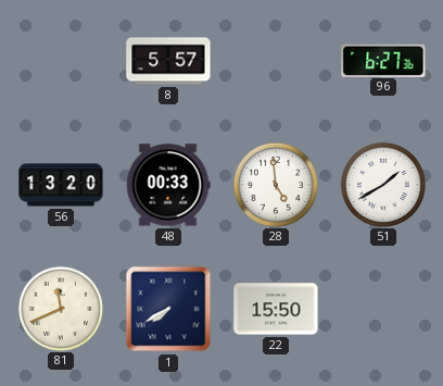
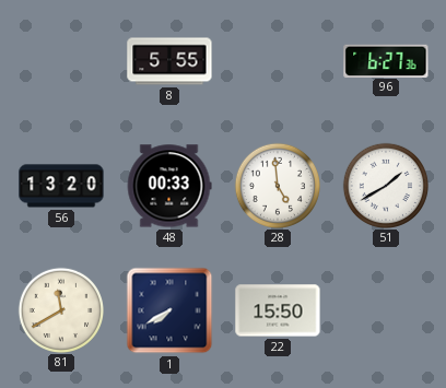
8: 5:57 -> 5:55 (169, 61)
81: 11:41 -> 11:40 (60, 309)
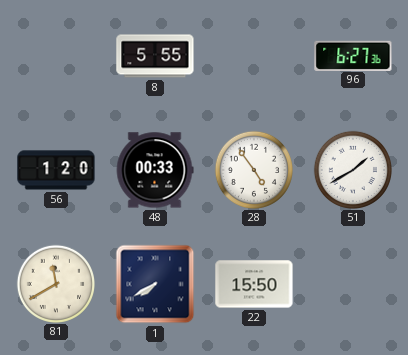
56: 13:20 -> 1:20 (56, 170)
28: 4:59 -> 4:54 (253, 169)
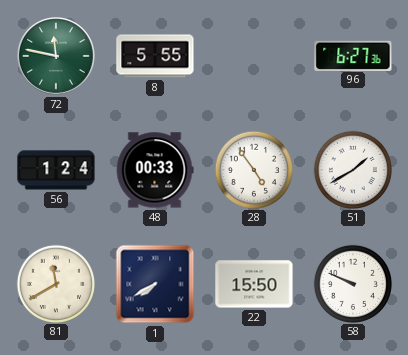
72: none -> 11:47 (56, 56)
56: 1:20 -> 1:24 (56, 170)
58: none -> 9:49 (352, 283)
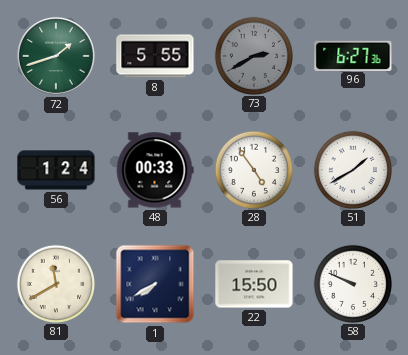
72: 11:47 -> 1:42 (56, 56)
73: none -> 2:40 (253, 55)
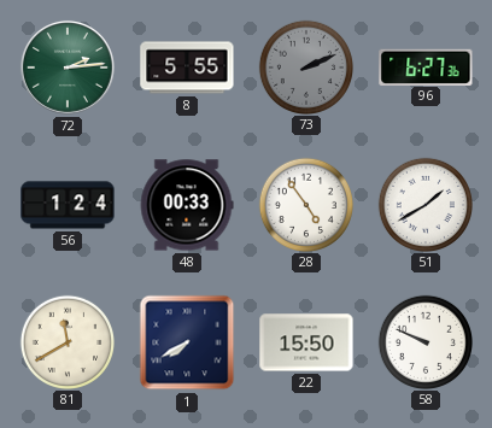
72: 1:42 -> 2:14 (68, 68)
73: 2:40 -> 2:11 (305, 66)
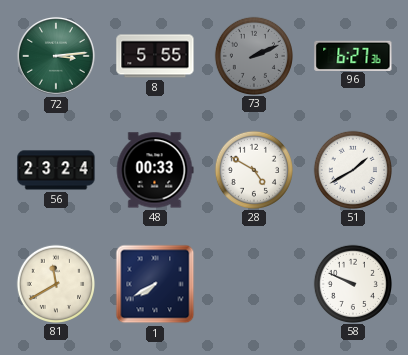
72: 2:14 -> 3:14 (56, 56)
56: 1:24 -> 23:24 (56, 170)
28: 4:54 -> 4:50 (253, 169)
22: 15:50 -> none (306, 342)
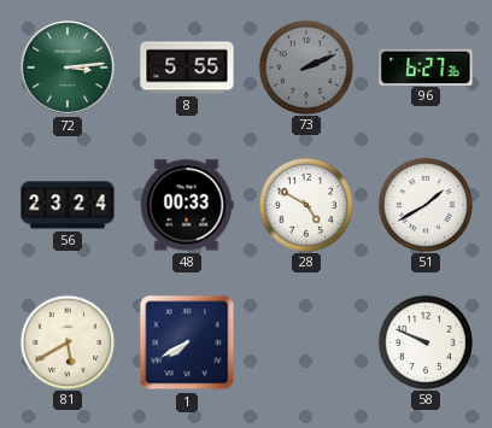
81: 11:40 -> 5:40 (66, 341)
